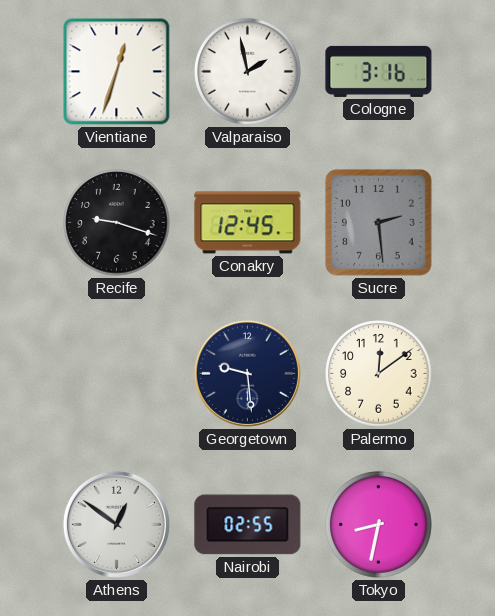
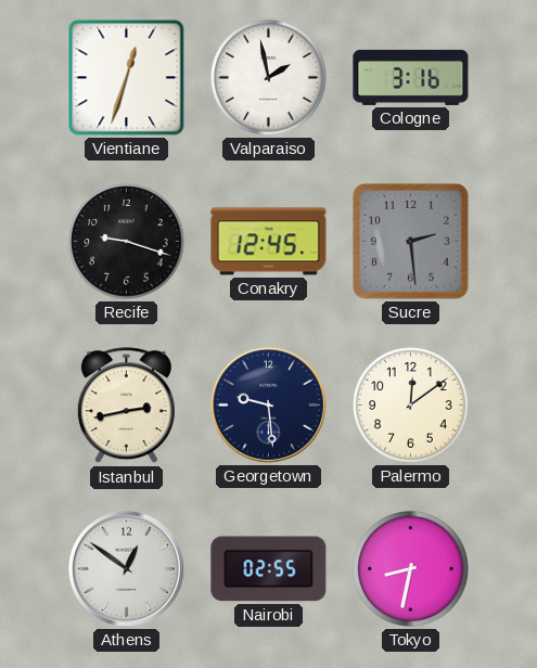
Istanbul: none -> 2:43 (126, 406)
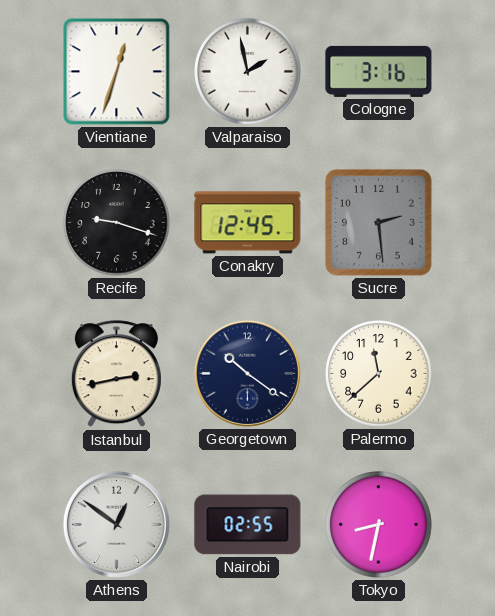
Georgetown: 9:29 -> 10:21 (247, 373)
Palermo: 12:09 -> 11:38 (379, 374)
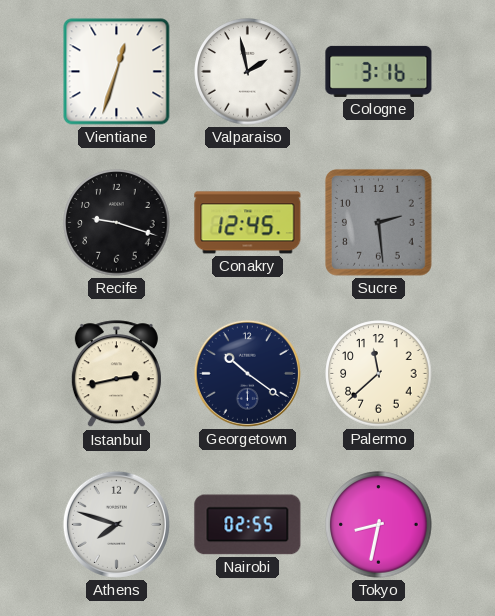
Athens: 12:51 -> 7:48 (116, 524)
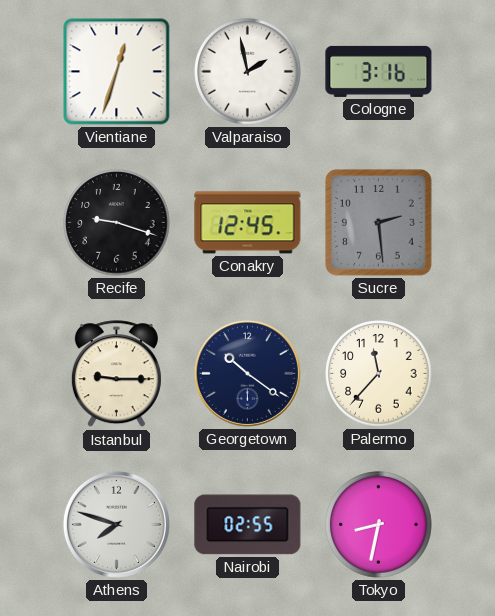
Istanbul: 2:43 -> 9:15 (116, 374)
Palermo: 11:38 -> 11:37 (379, 374)
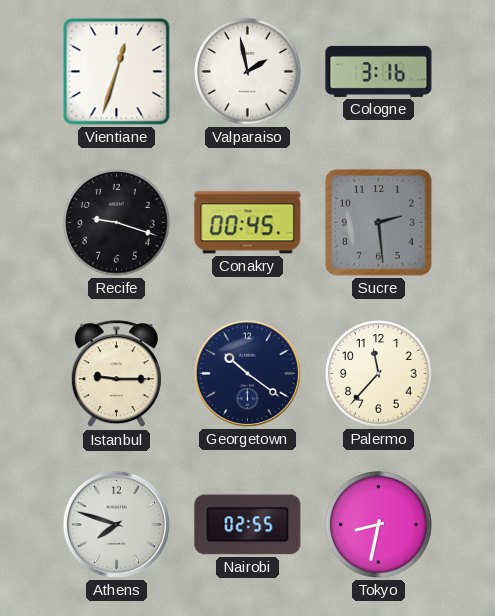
Conakry: 12:45 -> 00:45 (248, 223)
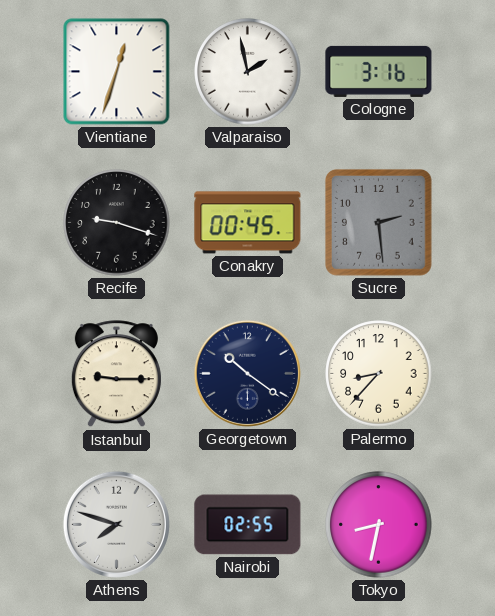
Palermo: 11:37 -> 8:37 (379, 374)
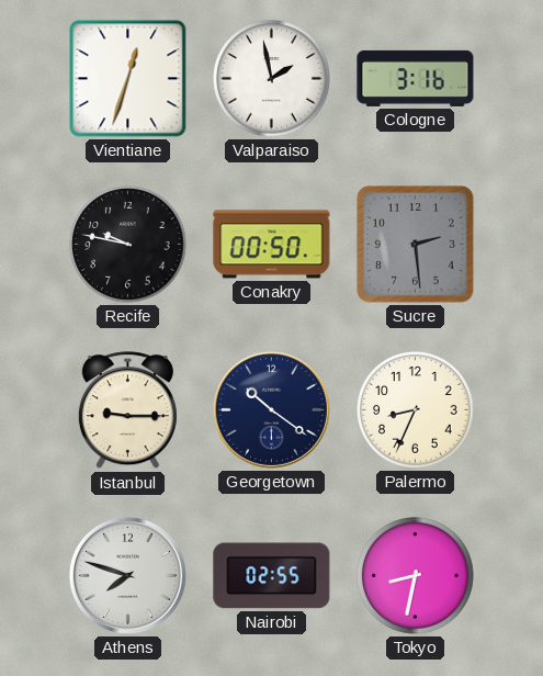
Recife: 9:18 -> 9:47 (128, 245)
Conakry: 00:45 -> 00:50 (272, 245)
Palermo: 8:37 -> 8:34 (416, 410)
